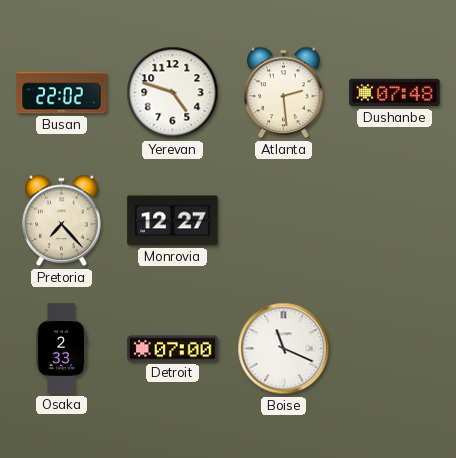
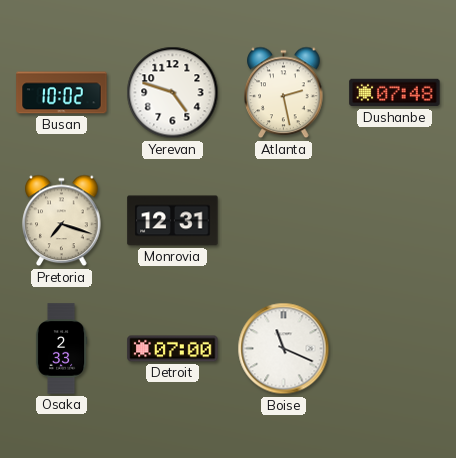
Busan: 22:02 -> 10:02 (62, 93)
Atlanta: 2:29 -> 2:28 (284, 93)
Pretoria: 7:23 -> 7:18 (62, 221)
Monrovia: 12:27 -> 12:31 (173, 221)
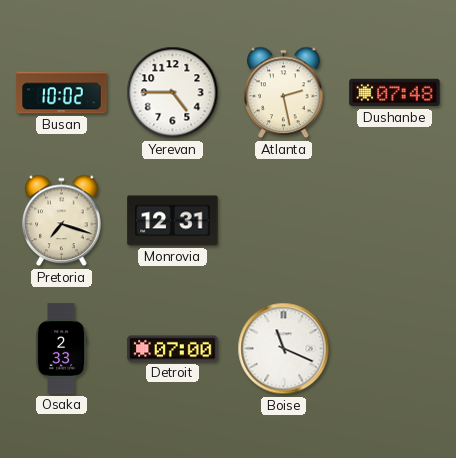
Yerevan: 4:48 -> 4:45 (173, 93)
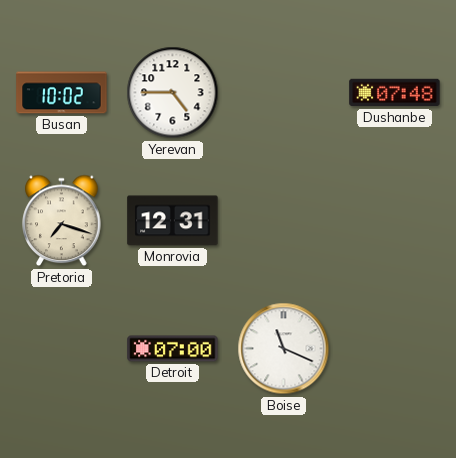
Atlanta: 2:28 -> none (284, 93)
Osaka: 2:33 -> none (61, 349)
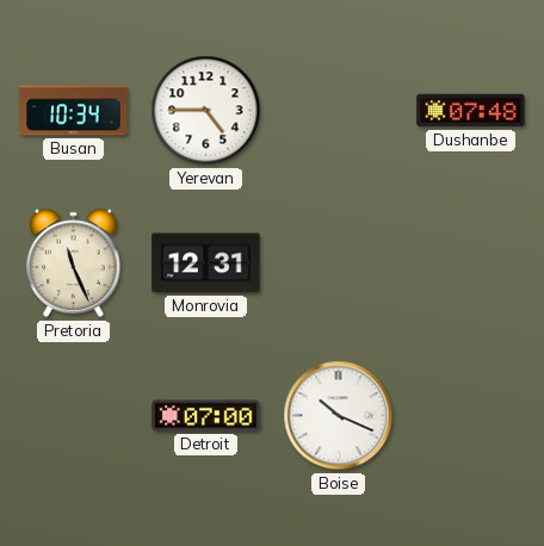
Busan: 10:02 -> 10:34 (74, 111)
Pretoria: 7:18 -> 11:26 (74, 263)
Boise: 11:19 -> 10:19 (339, 416)
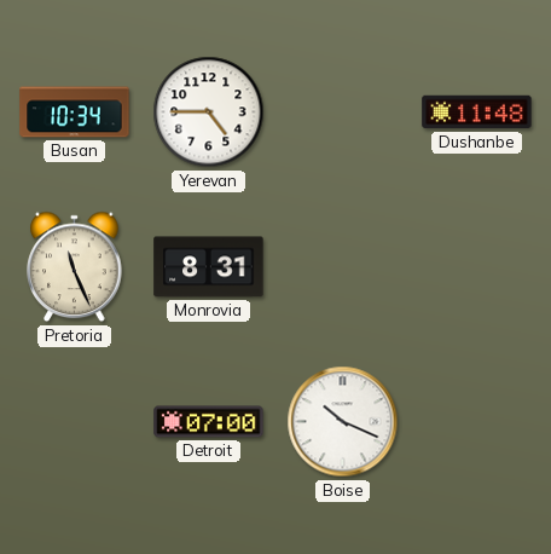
Dushanbe: 07:48 -> 11:48 (477, 112)
Monrovia: 12:31 -> 8:31 (209, 267)
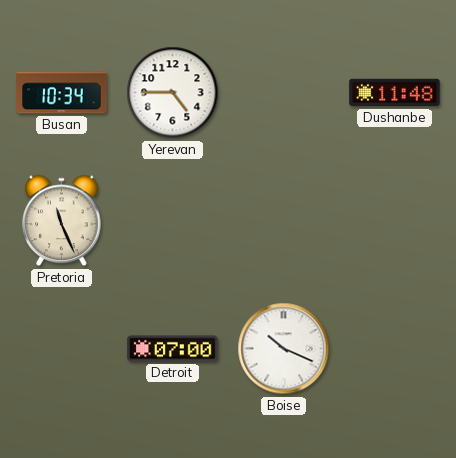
Monrovia: 8:31 -> none (209, 267)
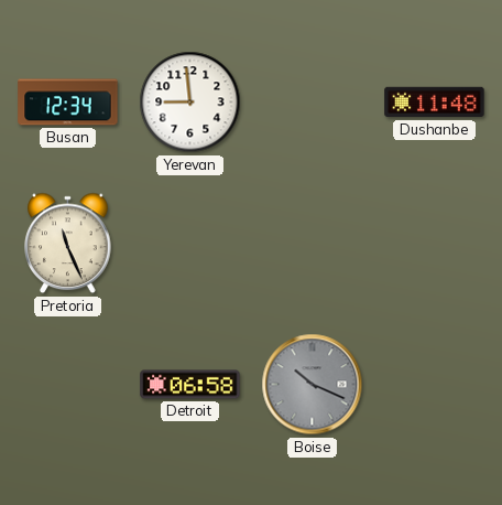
Busan: 10:34 -> 12:34 (68, 103)
Yerevan: 4:45 -> 8:59 (190, 103)
Detroit: 07:00 -> 06:58 (190, 385)
Boise dial: white -> grey (313, 385)
